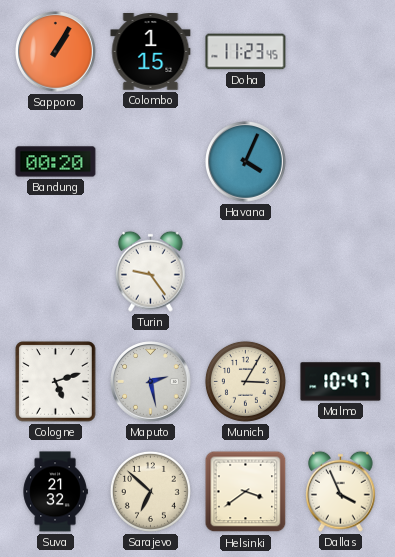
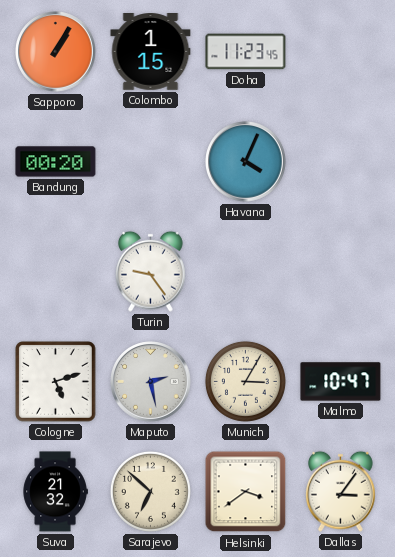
Dallas: 3:56 -> 3:06 (341, 491)
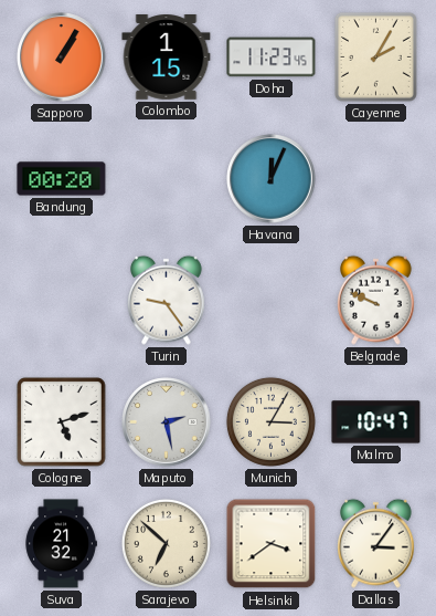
Cayenne: none -> 2:05 (375, 56)
Havana: 4:04 -> 12:04 (272, 179)
Belgrade: none -> 9:49 (376, 300)
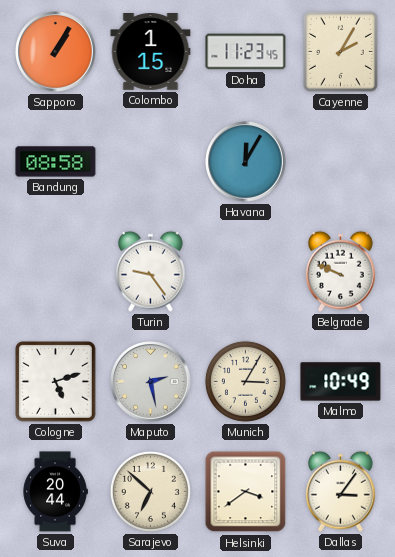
Bandung: 00:20 -> 08:58 (56, 162)
Havana: 12:04 -> 12:05 (246, 162)
Malmo: 10:47 -> 10:49 (341, 382)
Suva: 21:32 -> 20:44 (55, 492)
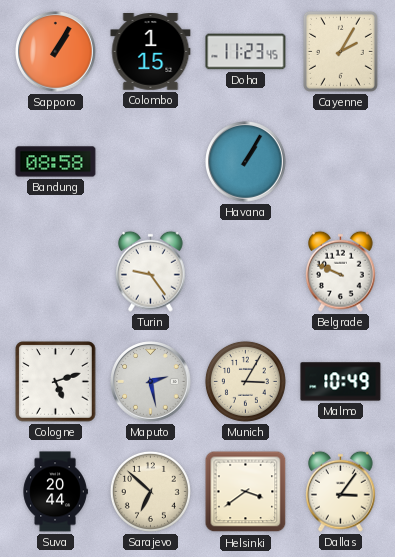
Havana: 12:05 -> 1:05 (246, 162)
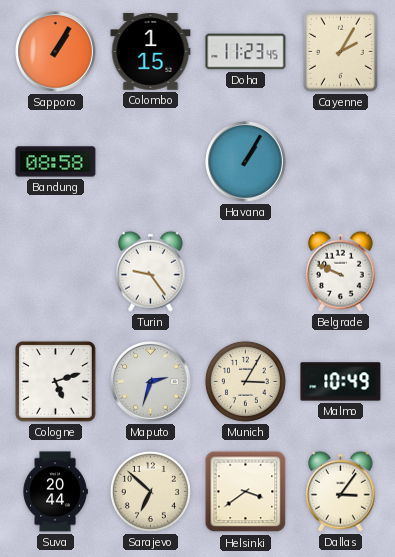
Maputo: 2:28 -> 2:33 (151, 382)
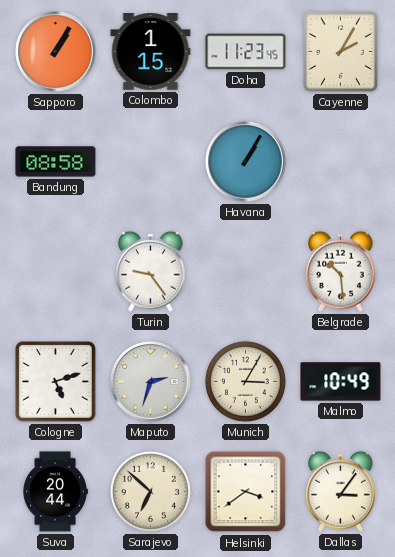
Belgrade: 9:49 -> 10:29 (341, 271)
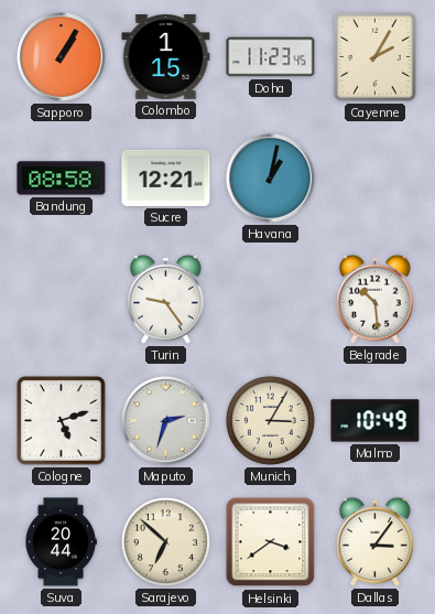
Sucre: none -> 12:21 (166, 177)
Havana: 1:05 -> 1:02 (271, 179)
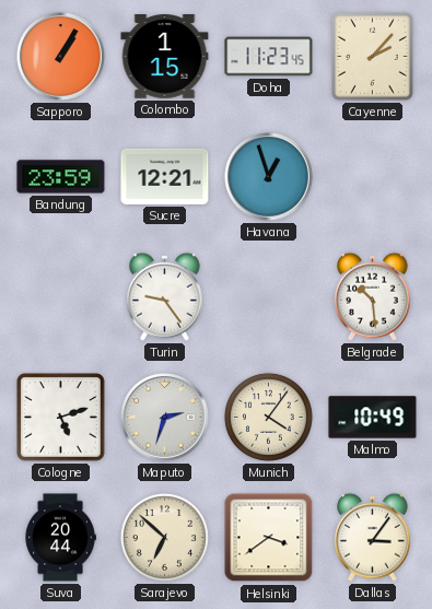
Cayenne: 2:05 -> 2:07 (372, 56)
Bandung: 08:58 -> 23:59 (61, 177)
Havana: 1:02 -> 12:57 (269, 177)
Munich: 3:05 -> 4:06 (268, 417)
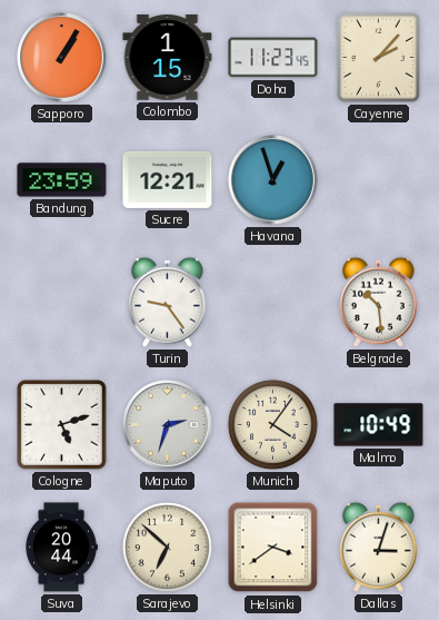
Dallas: 3:06 -> 3:03 (379, 547)
